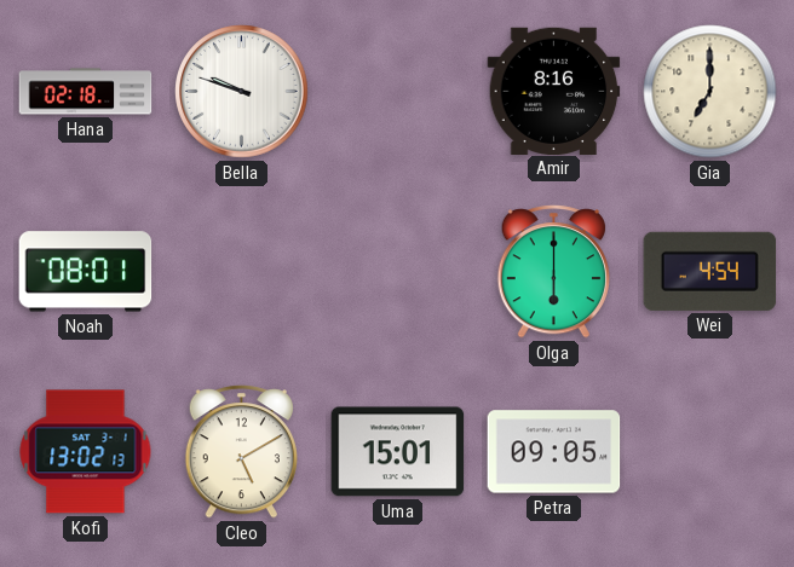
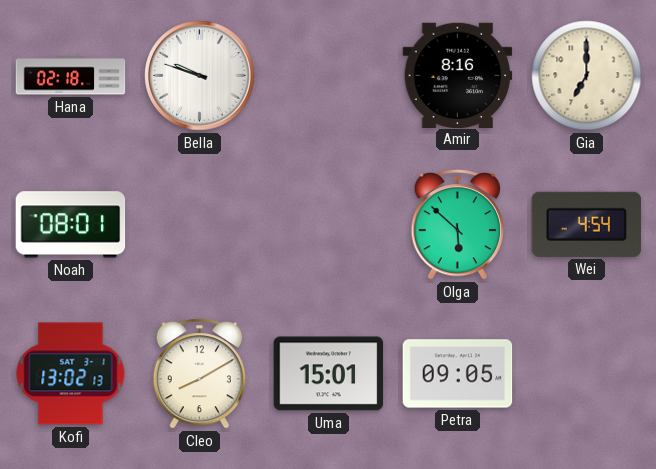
Olga: 6:00 -> 5:52 (457, 225)
Cleo: 5:10 -> 8:10 (199, 374)
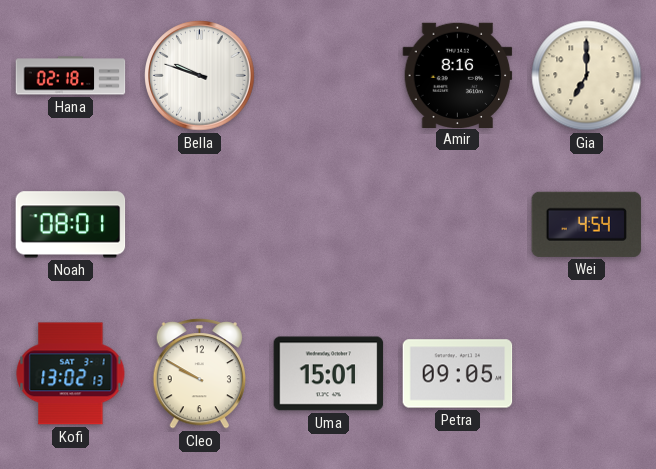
Olga: 5:52 -> none (457, 225)
Cleo: 8:10 -> 9:50 (199, 374)
